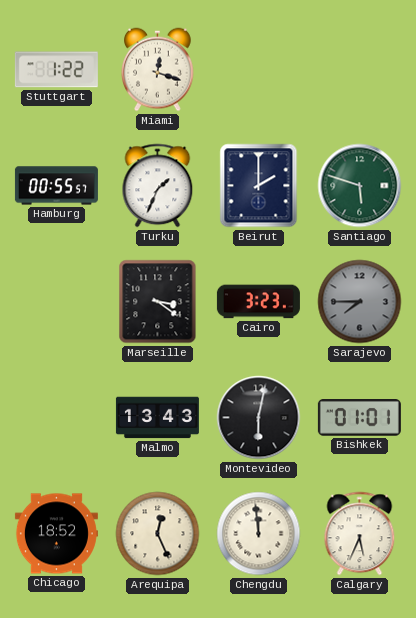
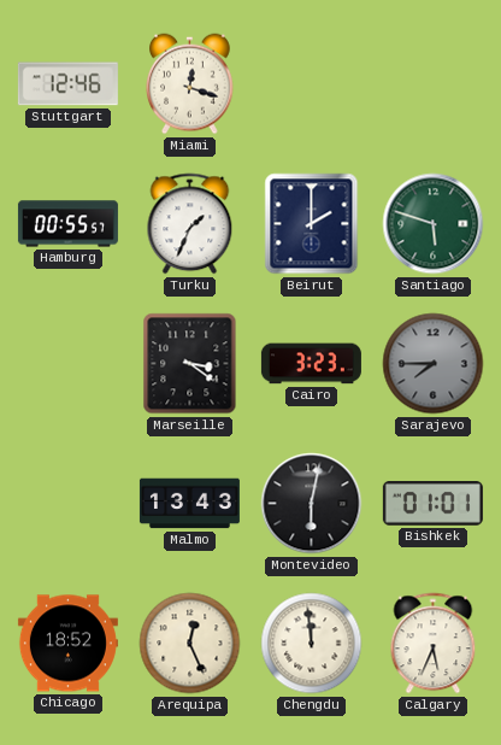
Stuttgart: 1:22 -> 12:46 (67, 84)
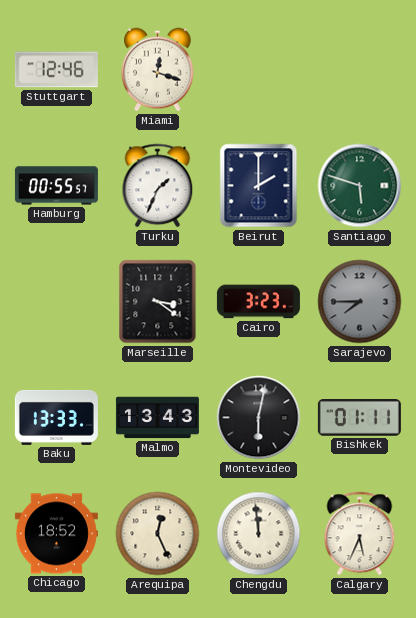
Baku: none -> 13:33 (56, 417)
Bishkek: 01:01 -> 01:11 (359, 418)
